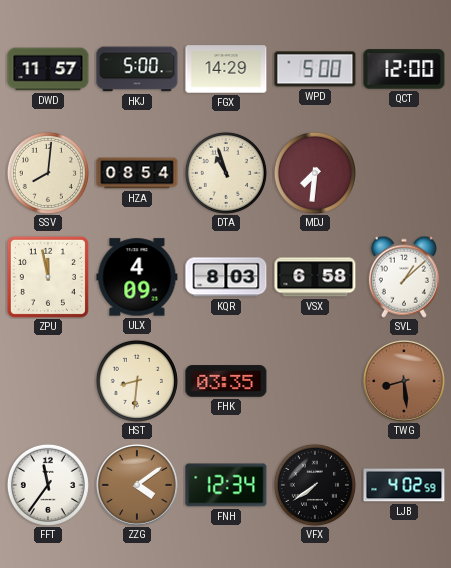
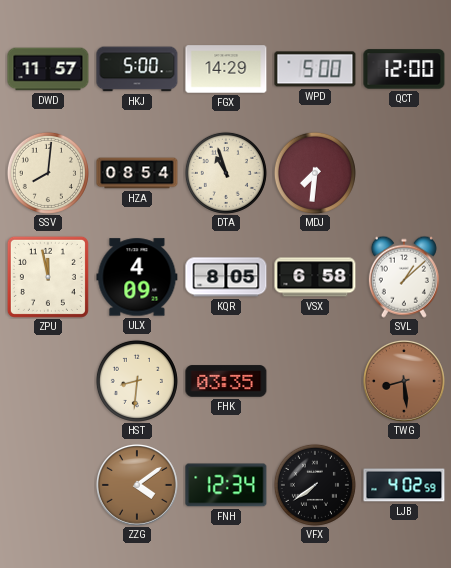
KQR: 8:03 -> 8:05 (226, 277)
FFT: 11:36 -> none (48, 485)
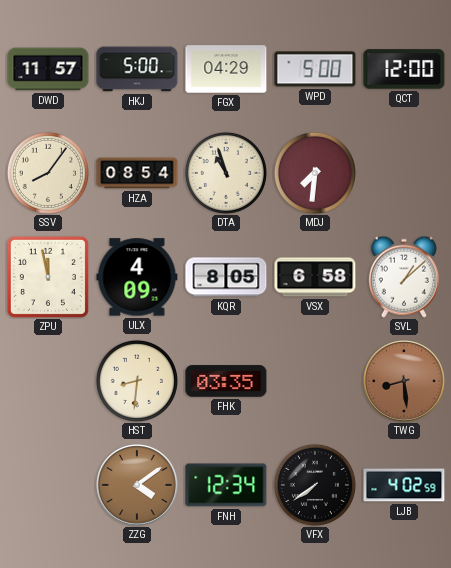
FGX: 14:29 -> 04:29 (226, 69)
SSV: 8:01 -> 8:06 (48, 173)
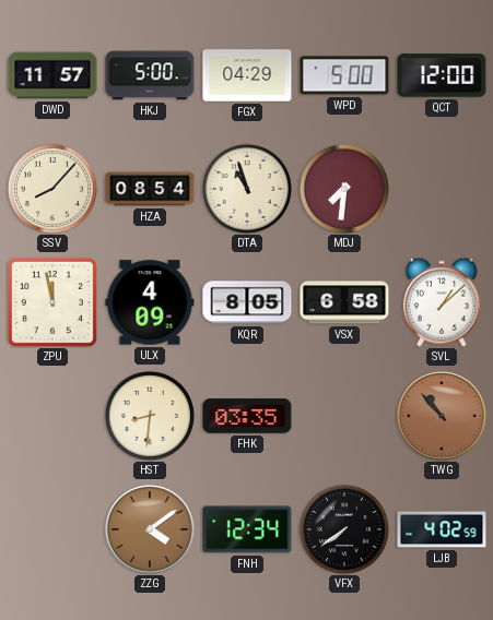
SSV: 8:06 -> 8:07 (52, 189)
TWG: 8:29 -> 10:53 (442, 416)
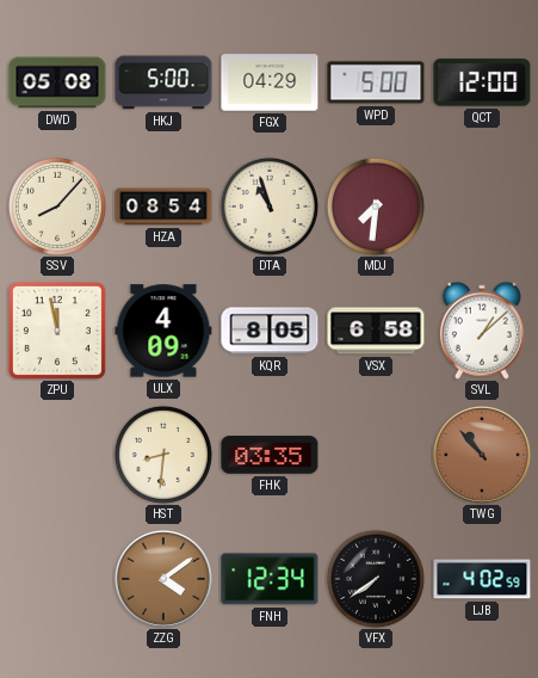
DWD: 11:57 -> 05:08 (57, 82)
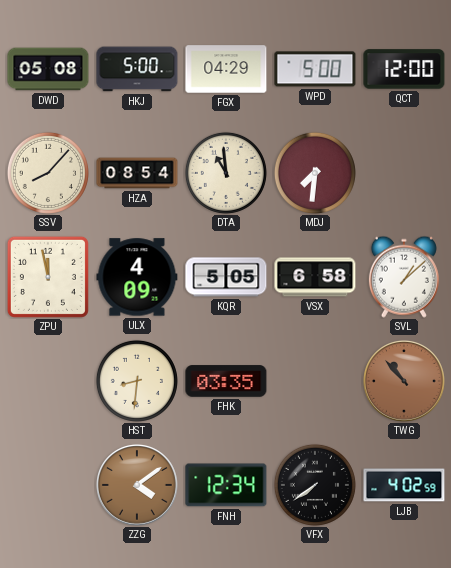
DTA: 10:57 -> 10:59 (226, 173)
KQR: 8:05 -> 5:05 (226, 277)
